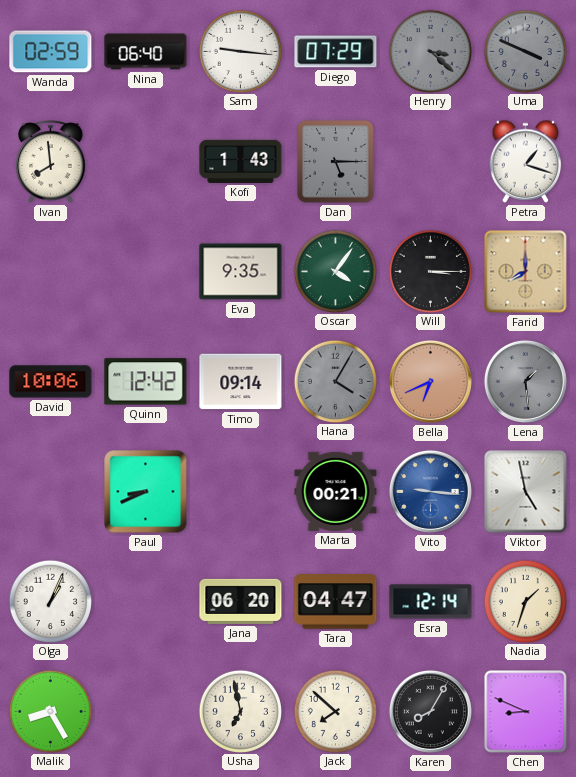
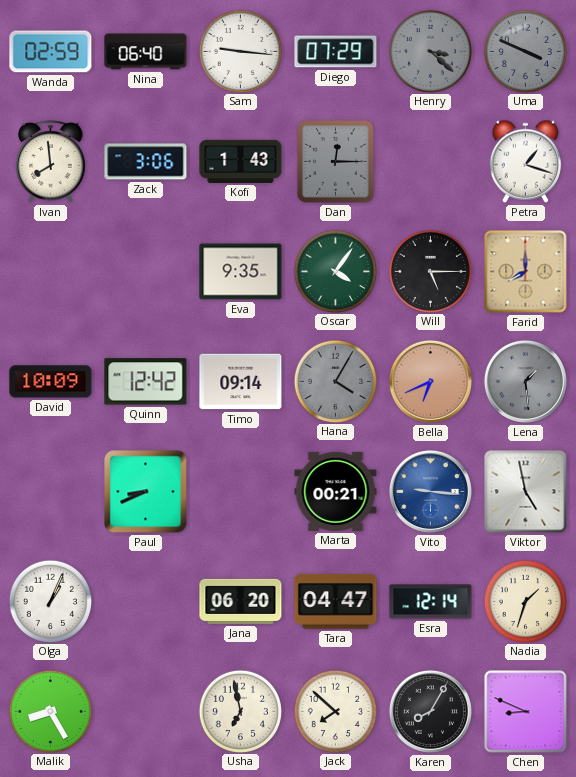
Zack: none -> 3:06 (146, 162)
Dan: 5:15 -> 12:15 (336, 162)
Will: 3:15 -> 5:15 (430, 271)
David: 10:06 -> 10:09 (51, 382)
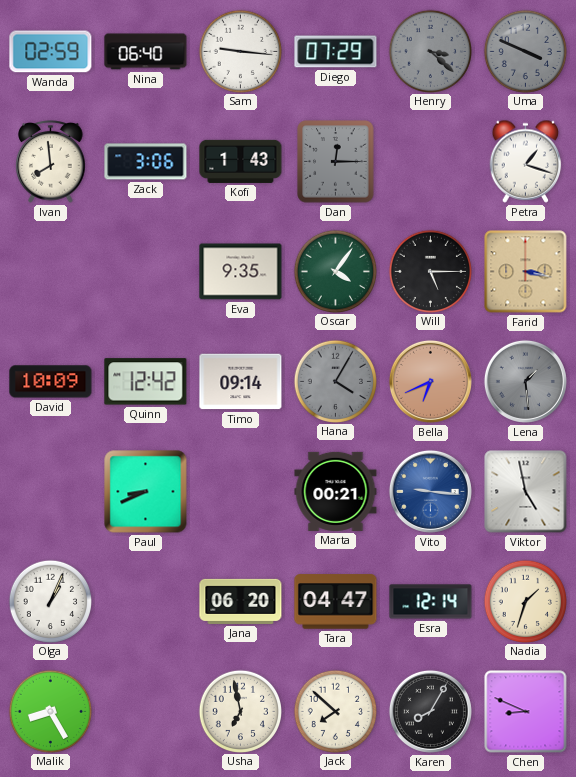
Farid: 8:00 -> 3:17 (526, 272)
